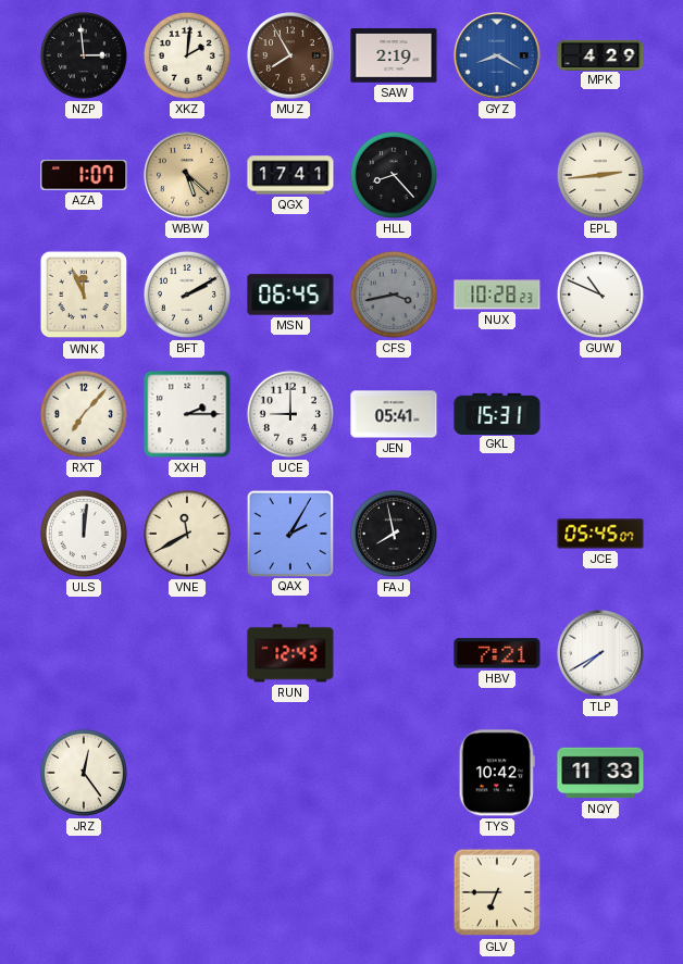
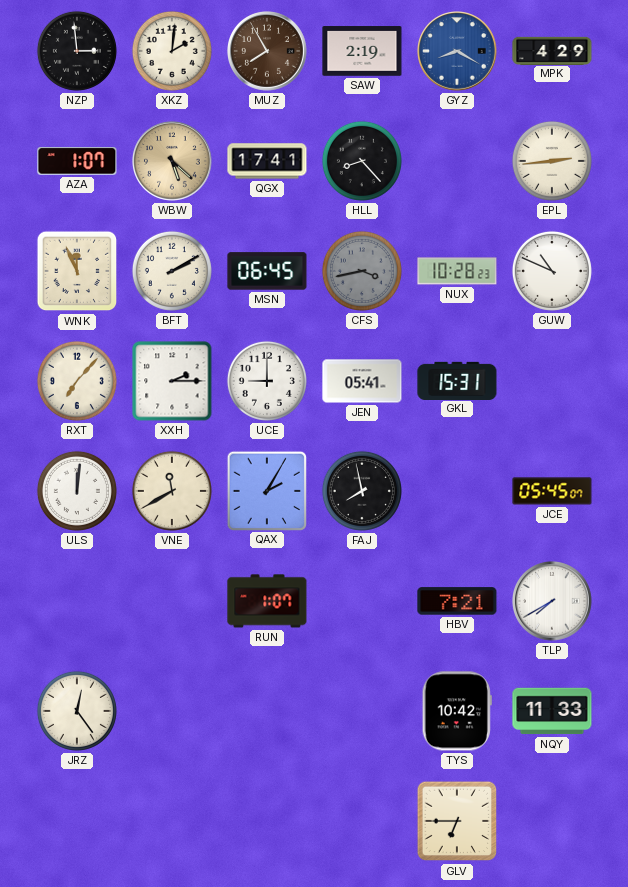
RUN: 12:43 -> 1:07 (267, 601)
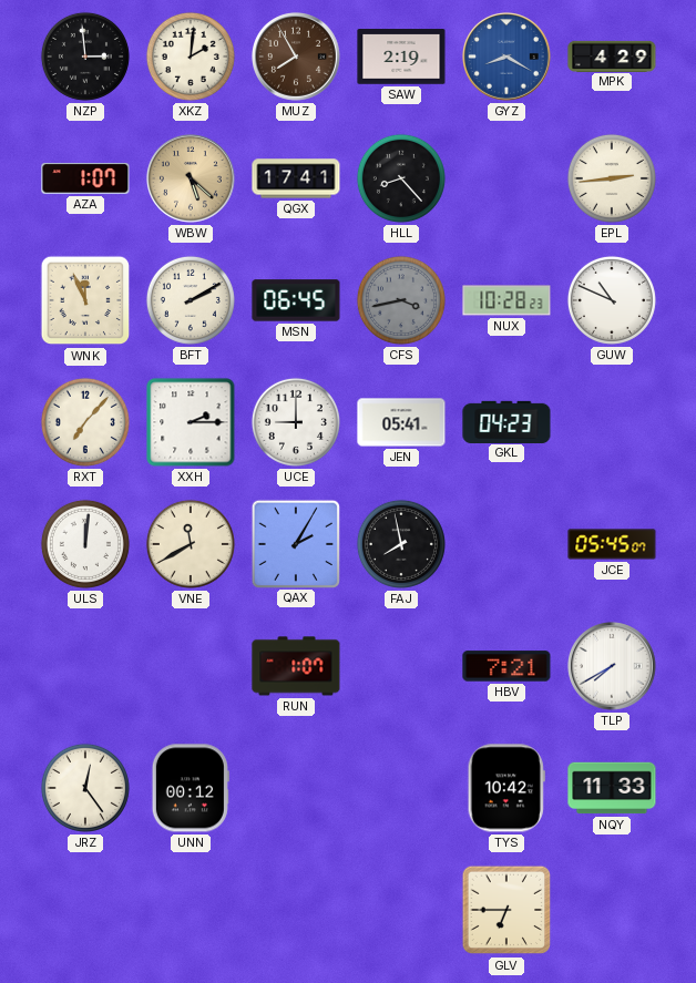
GKL: 15:31 -> 04:23 (506, 421)
UNN: none -> 00:12 (191, 788)
